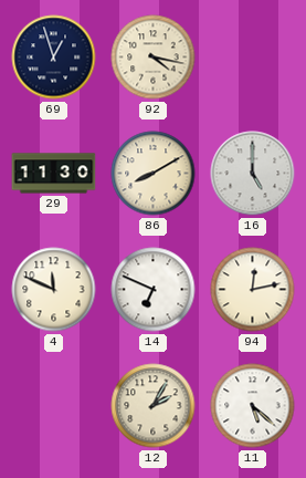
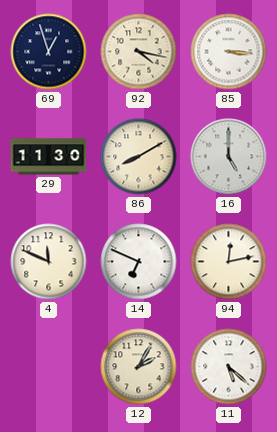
85: none -> 3:16 (229, 52)
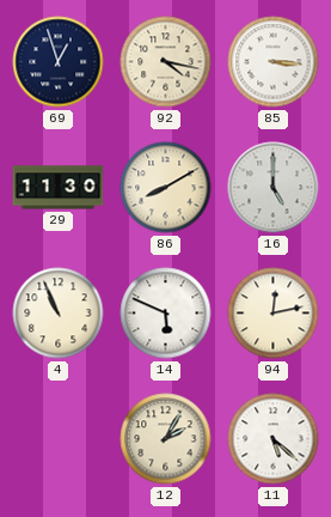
4: 11:49 -> 10:56 (59, 314)
14: 6:49 -> 5:49 (166, 314)
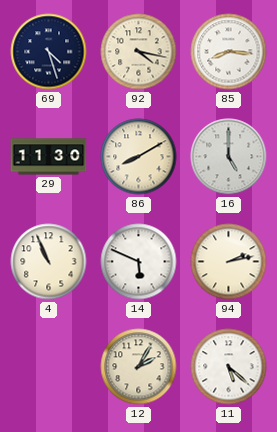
69: 12:57 -> 4:27 (49, 52)
85: 3:16 -> 8:16 (229, 52)
94: 12:13 -> 2:13 (229, 262)
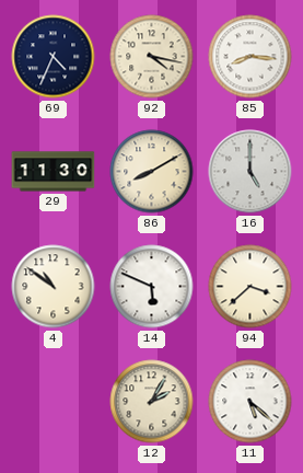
69: 4:27 -> 4:34 (54, 57)
4: 10:56 -> 10:51 (54, 287)
94: 2:13 -> 3:38 (250, 287)
